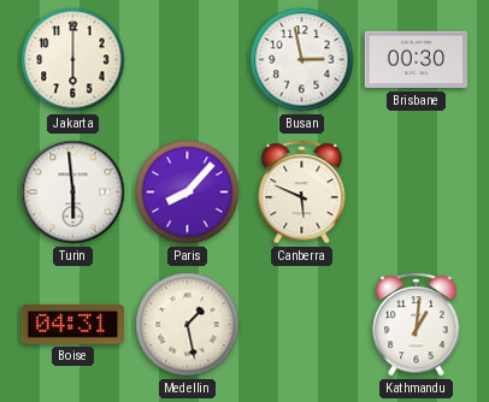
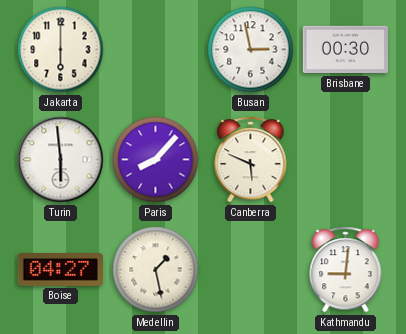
Boise: 04:31 -> 04:27 (60, 270)
Kathmandu: 1:01 -> 9:01 (346, 270)
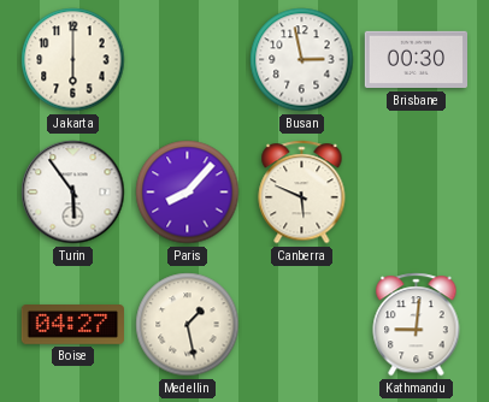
Turin: 5:59 -> 5:54 (73, 193)
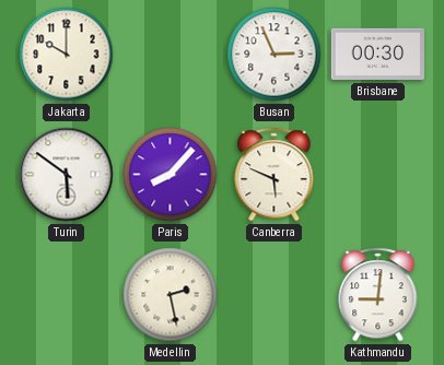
Jakarta: 6:00 -> 10:00 (67, 55)
Busan: 2:58 -> 2:56 (274, 55)
Turin: 5:54 -> 5:51 (67, 175)
Boise: 04:27 -> none (72, 325)
Medellin: 1:28 -> 2:28 (171, 295)
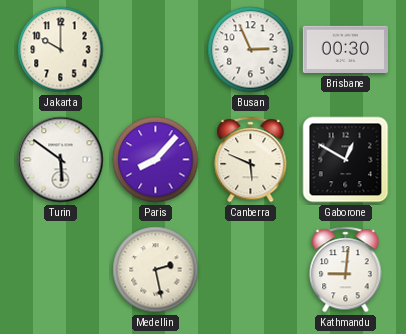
Gaborone: none -> 12:50 (346, 160)
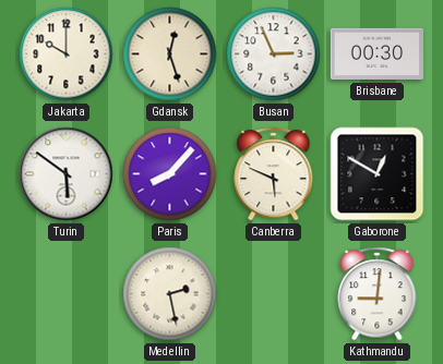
Gdansk: none -> 12:27 (170, 54)
